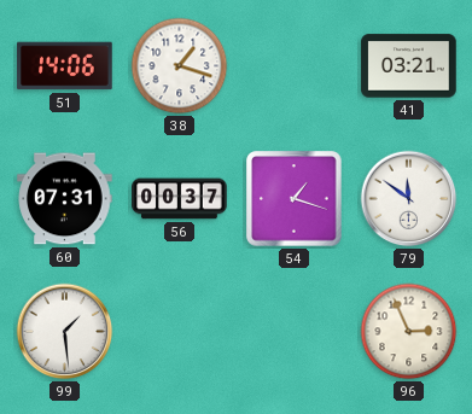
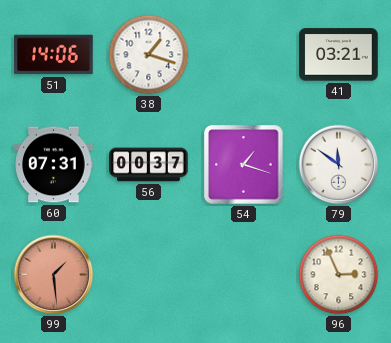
99 dial: white -> salmon (54, 275)
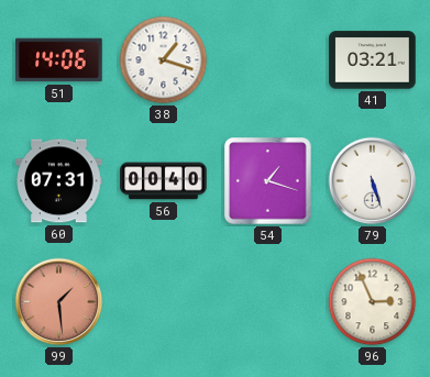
56: 00:37 -> 00:40 (164, 181)
79: 11:51 -> 5:27 (373, 181)
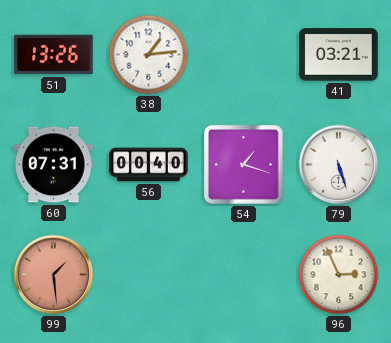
51: 14:06 -> 13:26 (54, 55)
38: 1:18 -> 1:14 (149, 55)
